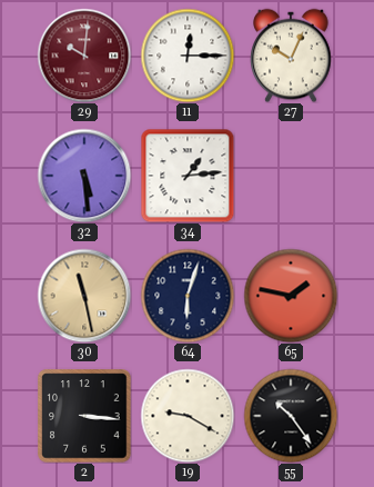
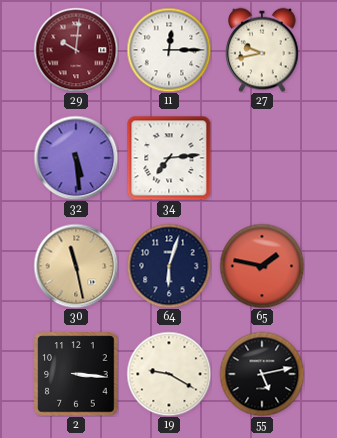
27: 10:04 -> 9:43 (262, 50)
34: 1:14 -> 7:14 (169, 158)
55: 10:24 -> 5:13 (262, 374)
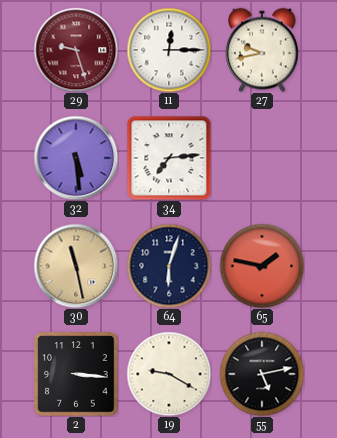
29: 10:01 -> 9:27 (76, 50)
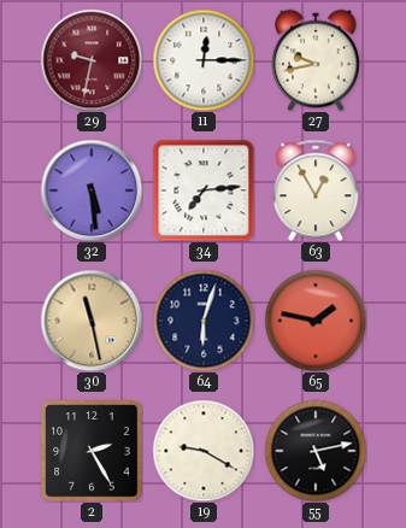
29: 9:27 -> 9:32 (92, 60)
63: none -> 12:55 (316, 190)
2: 3:16 -> 2:25 (92, 451)
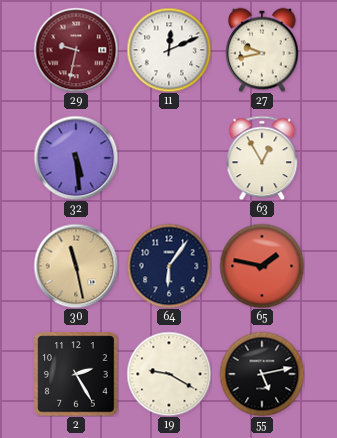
11: 12:15 -> 12:11 (169, 50)
34: 7:14 -> none (204, 190)
64: 6:03 -> 6:06 (169, 266)
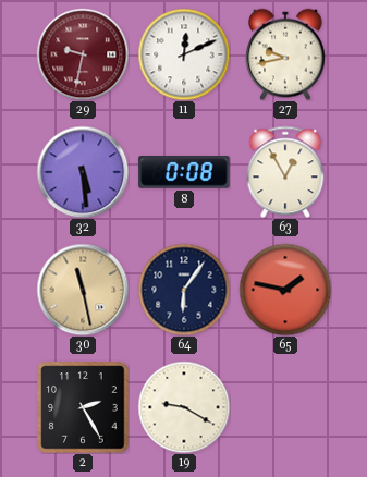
8: none -> 0:08 (184, 173)
55: 5:13 -> none (262, 374)
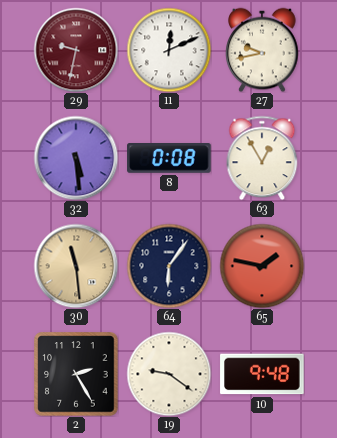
30: 11:28 -> 11:29 (76, 266)
19: 9:20 -> 9:21 (169, 374)
10: none -> 9:48 (262, 374)
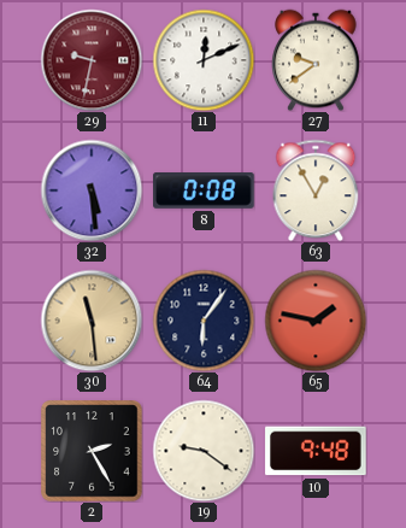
27: 9:43 -> 9:39 (316, 60)
